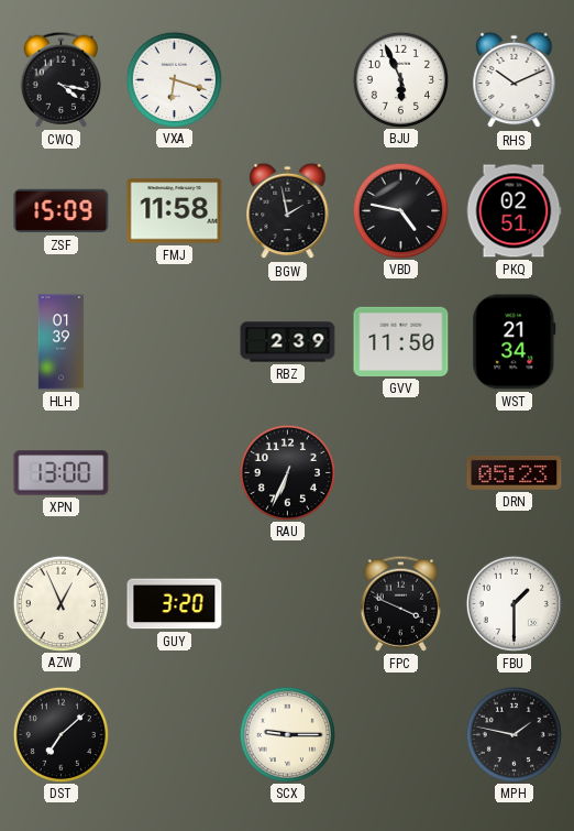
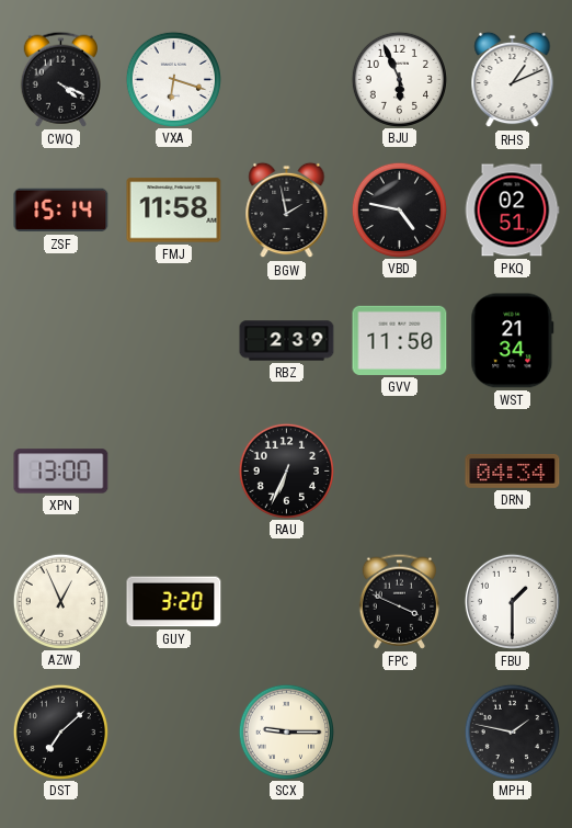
CWQ: 4:17 -> 4:19 (60, 79)
RHS: 10:11 -> 1:11 (513, 80)
ZSF: 15:09 -> 15:14 (61, 211)
HLH: 01:39 -> none (62, 342)
DRN: 05:23 -> 04:34 (513, 470)
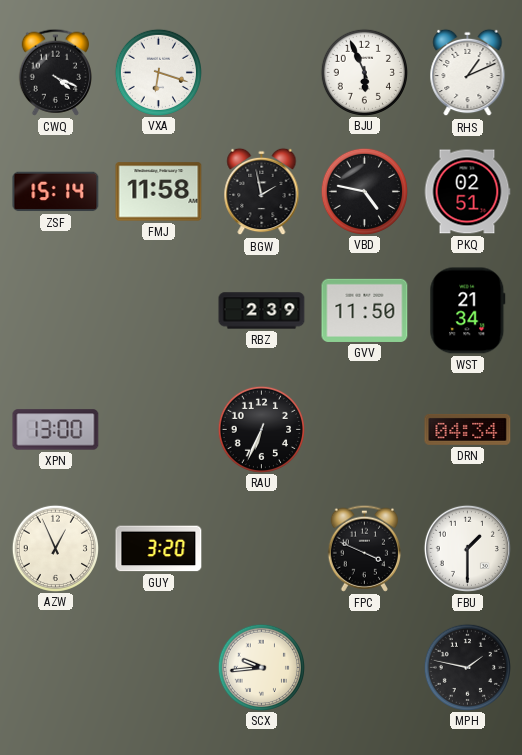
DST: 7:08 -> none (60, 731)
SCX: 9:15 -> 9:44 (261, 667)
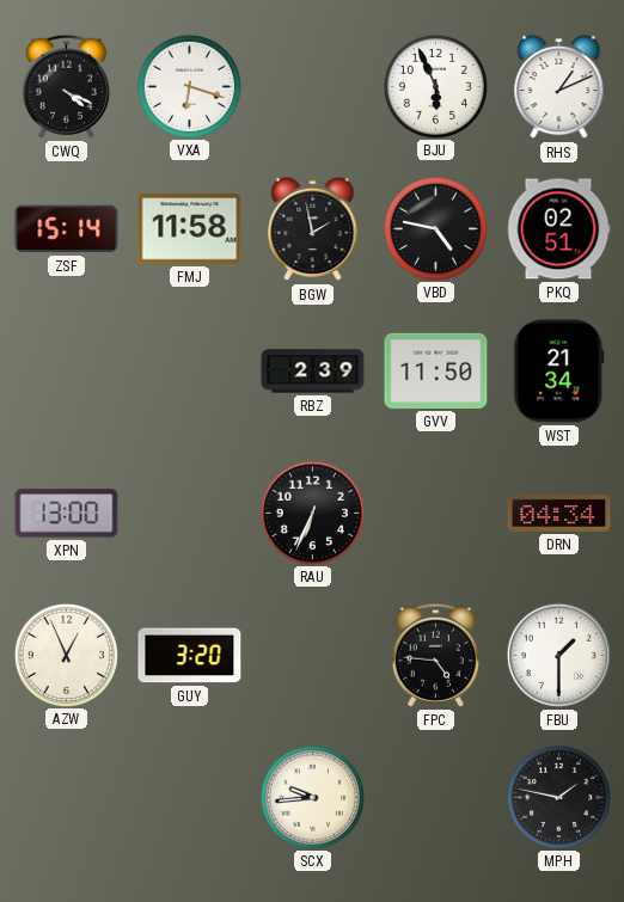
FPC: 3:49 -> 4:46 (435, 655)
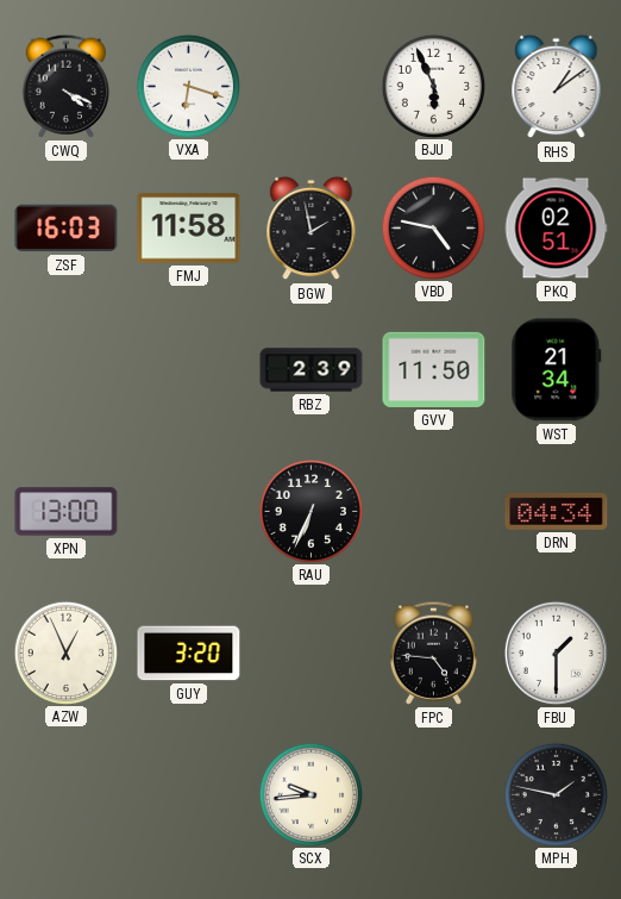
RHS: 1:11 -> 1:09 (557, 87)
ZSF: 15:14 -> 16:03 (67, 229)
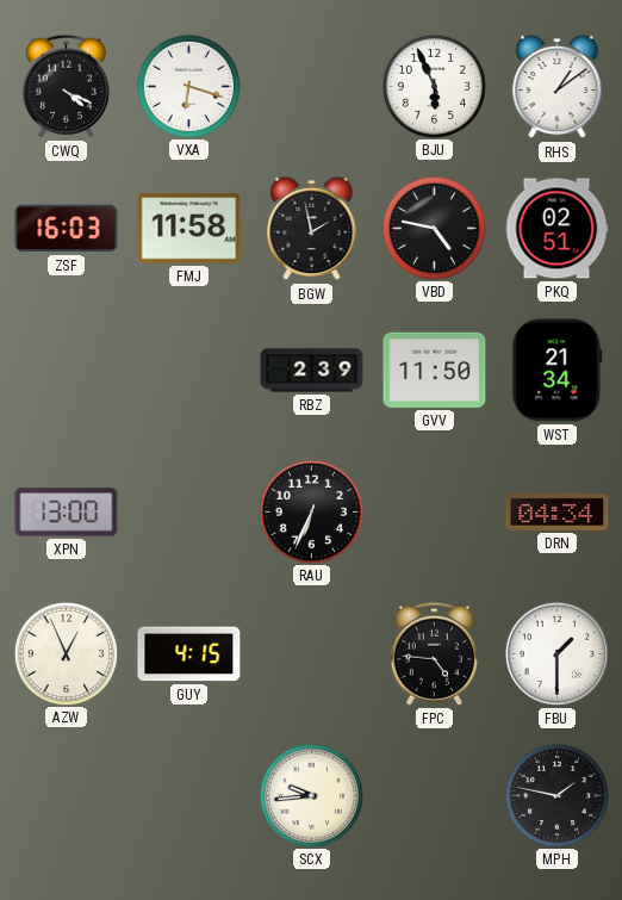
GUY: 3:20 -> 4:15 (189, 654)
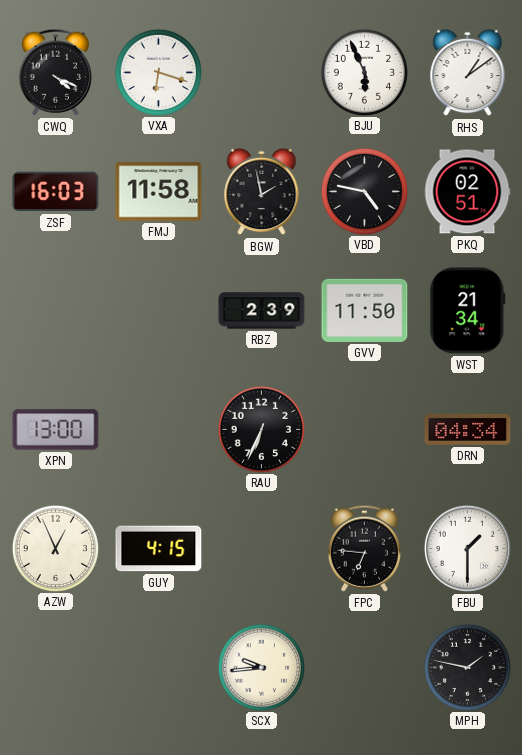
FPC: 4:46 -> 6:46 (364, 548)
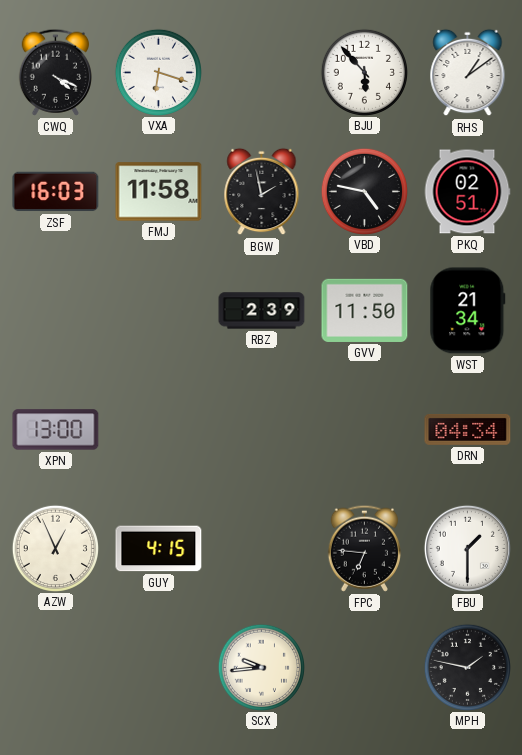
BJU: 5:56 -> 5:53 (364, 72)
RAU: 6:34 -> none (261, 429)
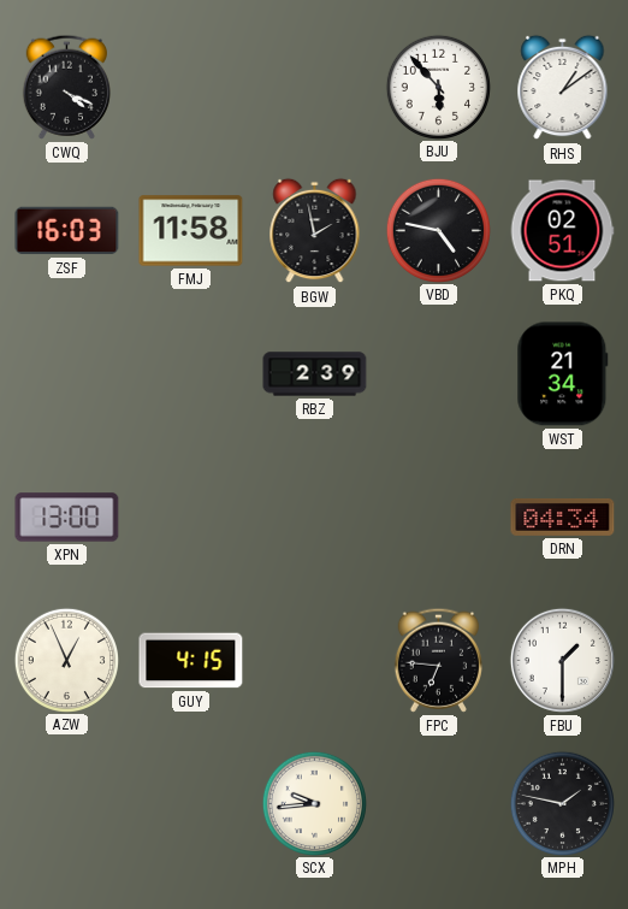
VXA: 6:18 -> none (158, 72)
GVV: 11:50 -> none (365, 310)
